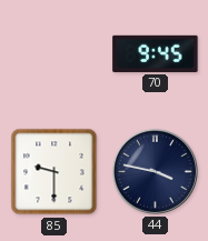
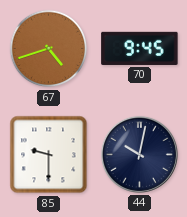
67: none -> 4:42 (49, 49)
44: 3:47 -> 10:02 (139, 154)
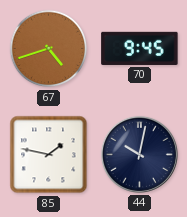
85: 9:30 -> 1:47 (49, 155)
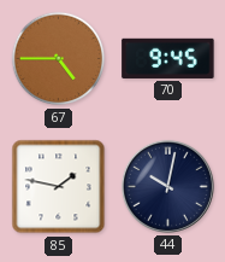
67: 4:42 -> 4:45 (59, 59)
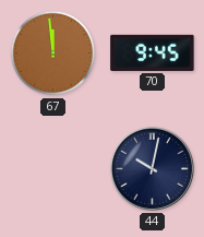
67: 4:45 -> 11:59 (53, 54)
85: 1:47 -> none (59, 187)
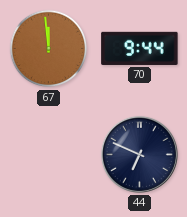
70: 9:45 -> 9:44 (140, 48)
44: 10:02 -> 6:49 (139, 154)
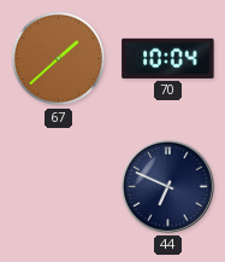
67: 11:59 -> 1:38 (59, 59)
70: 9:44 -> 10:04 (168, 58)
